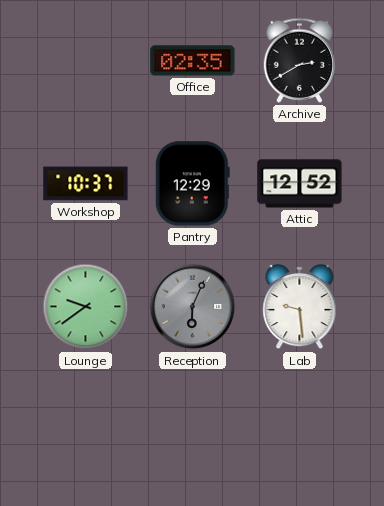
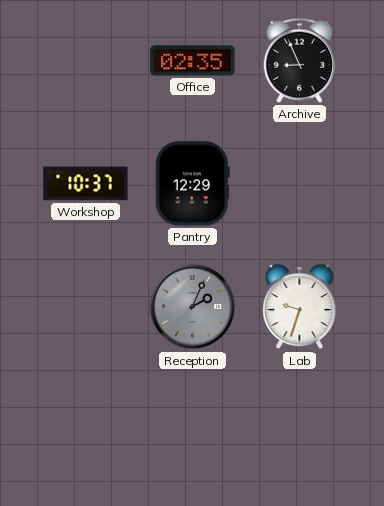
Archive: 2:40 -> 8:56 (300, 60)
Attic: 12:52 -> none (300, 184)
Lounge: 9:39 -> none (86, 307)
Reception: 6:04 -> 2:04 (193, 307)
Lab: 9:29 -> 9:33 (300, 307)
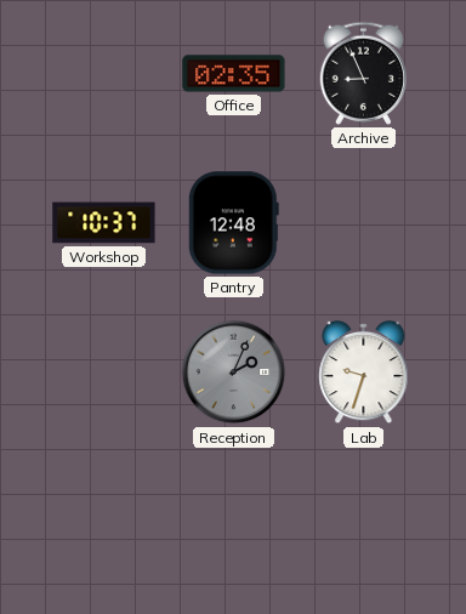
Pantry: 12:29 -> 12:48 (233, 223)
